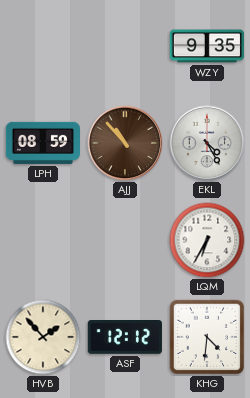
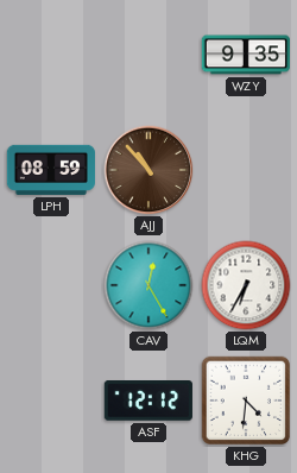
EKL: 4:25 -> none (207, 143)
CAV: none -> 12:25 (148, 285)
HVB: 1:53 -> none (43, 337)
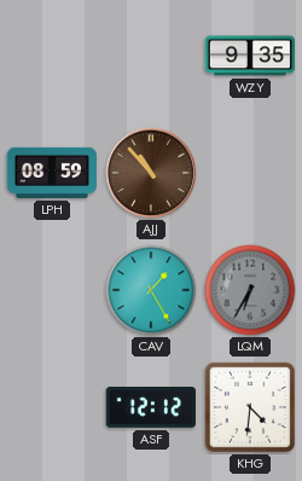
CAV: 12:25 -> 1:25 (151, 290)
LQM dial: white -> grey (250, 290)
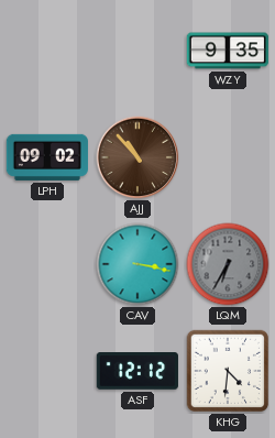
LPH: 08:59 -> 09:02 (47, 157)
CAV: 1:25 -> 3:17 (137, 264)
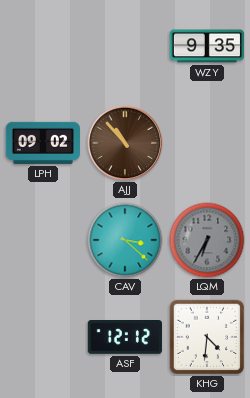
CAV: 3:17 -> 3:22 (125, 240)
